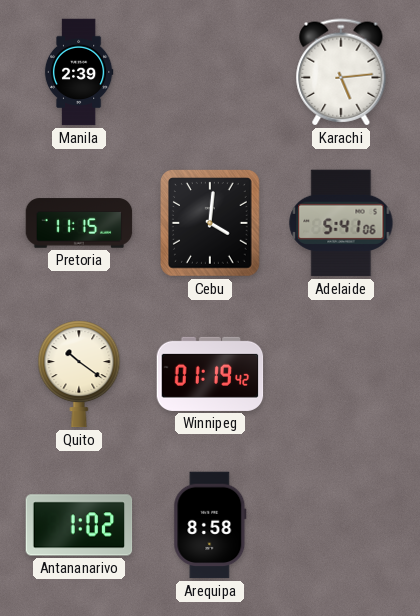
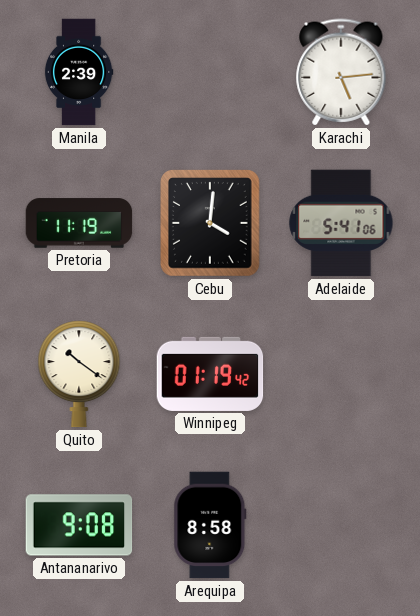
Pretoria: 11:15 -> 11:19 (79, 223)
Antananarivo: 1:02 -> 9:08 (79, 525)
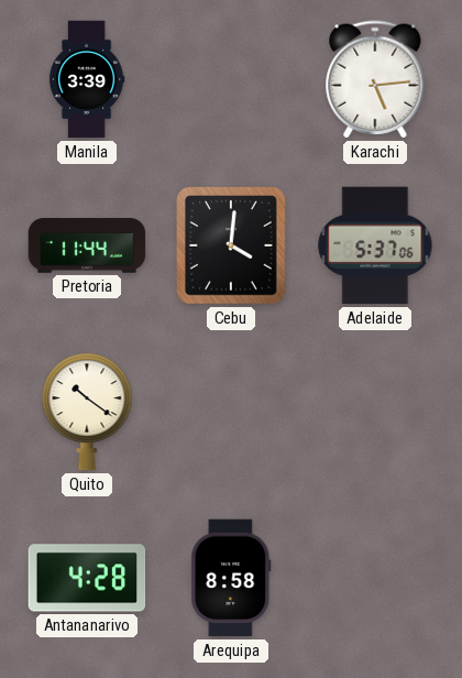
Manila: 2:39 -> 3:39 (87, 79)
Pretoria: 11:19 -> 11:44 (87, 245)
Adelaide: 5:41 -> 5:37 (375, 245)
Winnipeg: 01:19 -> none (210, 374)
Antananarivo: 9:08 -> 4:28 (87, 578)
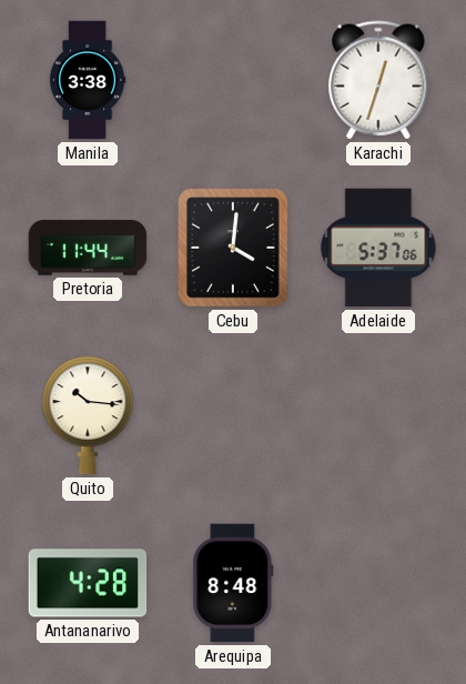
Manila: 3:39 -> 3:38 (88, 80)
Karachi: 5:14 -> 12:33 (378, 80)
Quito: 10:21 -> 10:16 (88, 415)
Arequipa: 8:58 -> 8:48 (233, 583)
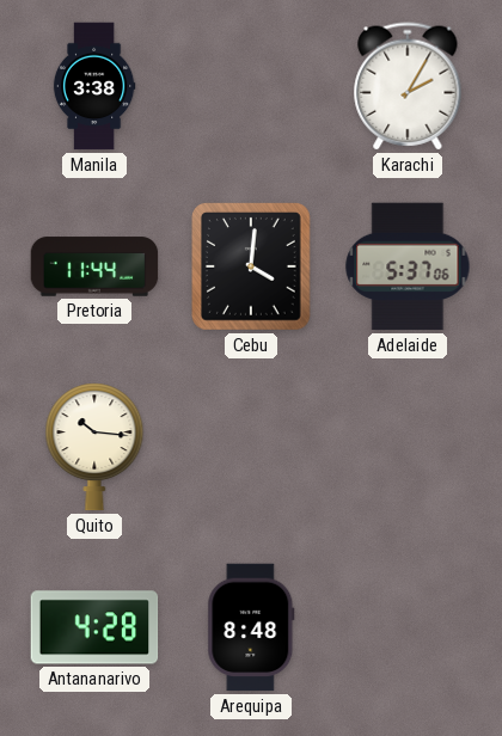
Karachi: 12:33 -> 2:05 (408, 86)
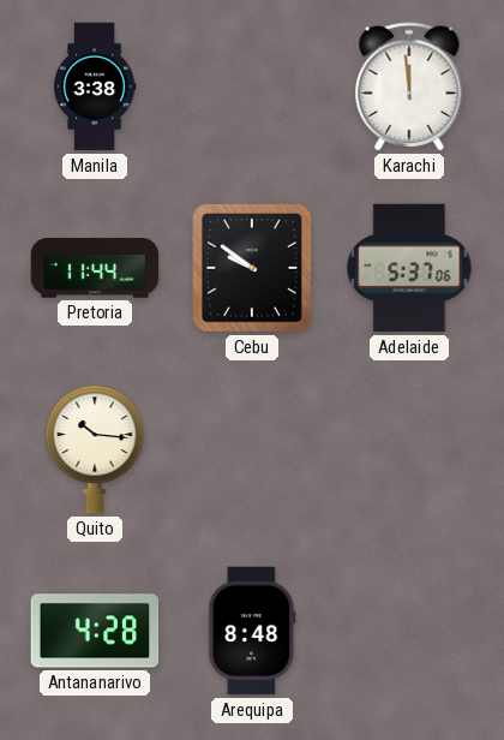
Karachi: 2:05 -> 11:59 (409, 86)
Cebu: 4:01 -> 9:51 (253, 268)
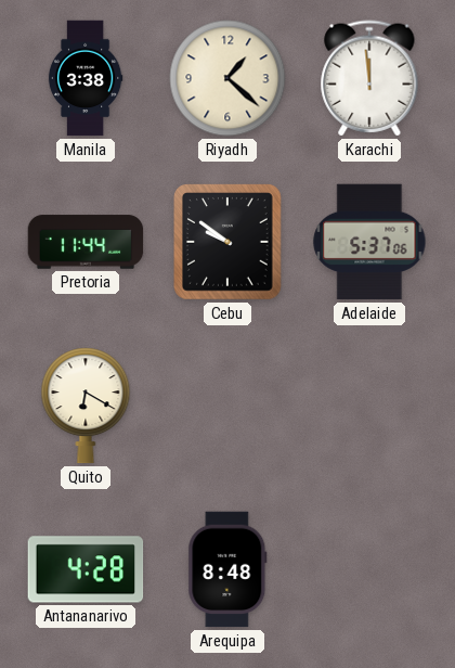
Riyadh: none -> 1:22 (227, 78)
Quito: 10:16 -> 6:20 (86, 406)
